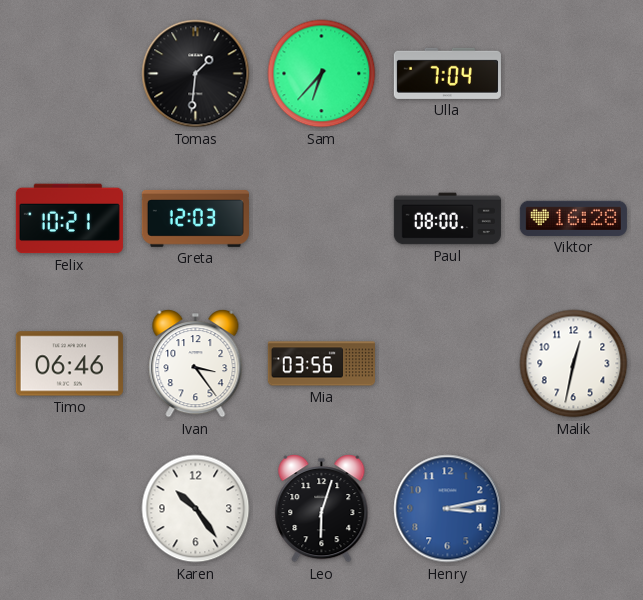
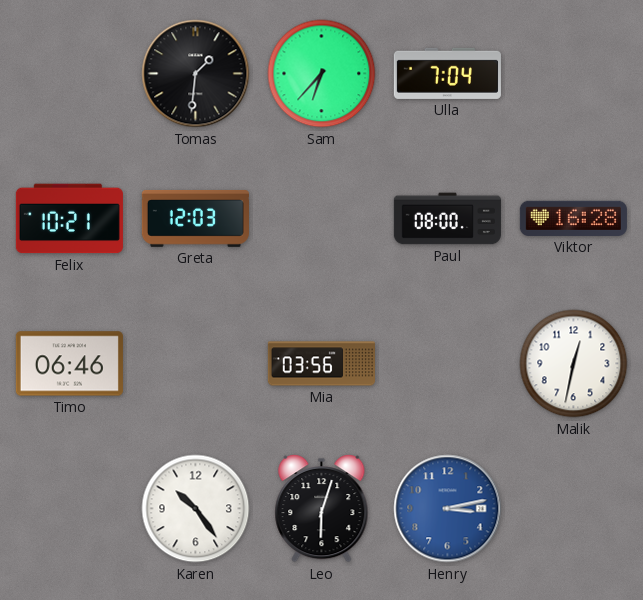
Ivan: 3:24 -> none (196, 364)
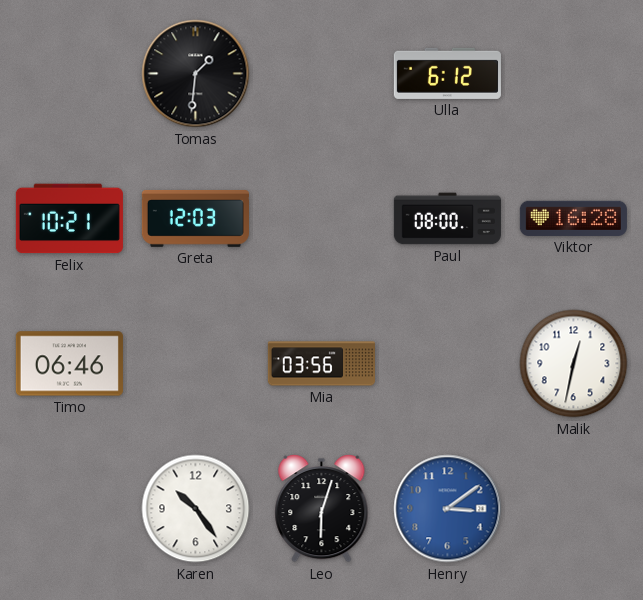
Sam: 6:37 -> none (322, 74)
Ulla: 7:04 -> 6:12 (447, 73)
Henry: 3:13 -> 3:09 (448, 509)
